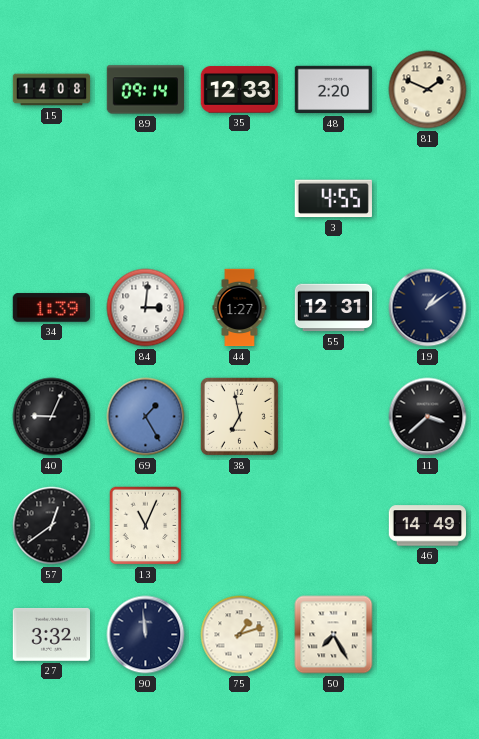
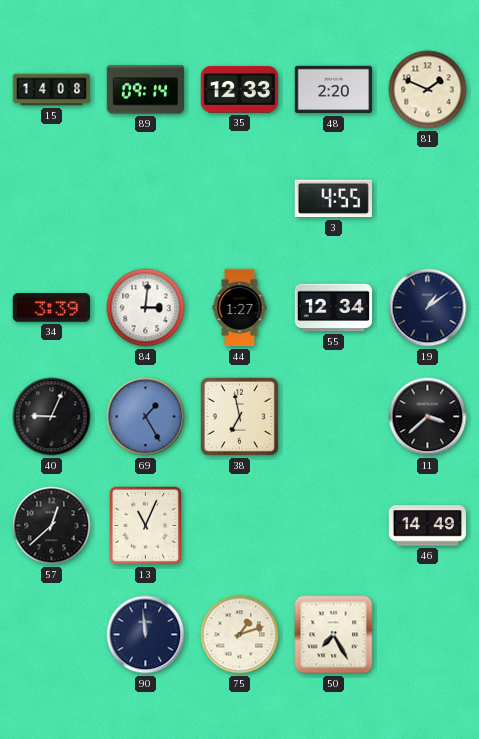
34: 1:39 -> 3:39 (51, 308)
55: 12:31 -> 12:34 (334, 308)
57: 12:39 -> 12:38 (52, 526)
27: 3:32 -> none (51, 634)
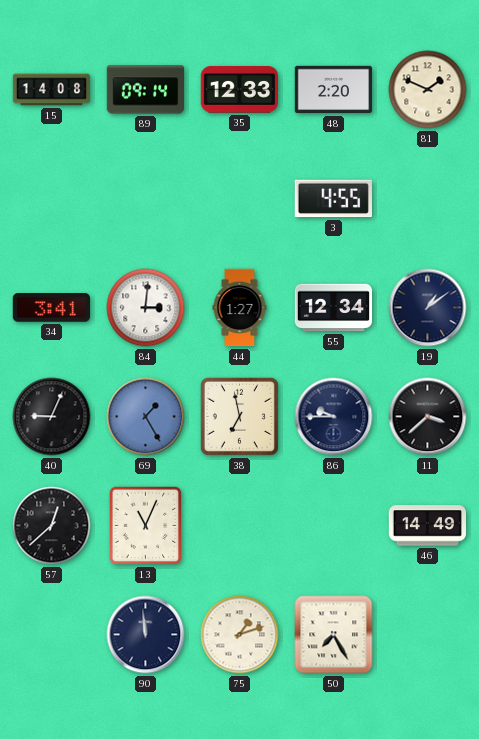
34: 3:39 -> 3:41 (51, 308)
86: none -> 9:45 (334, 417)
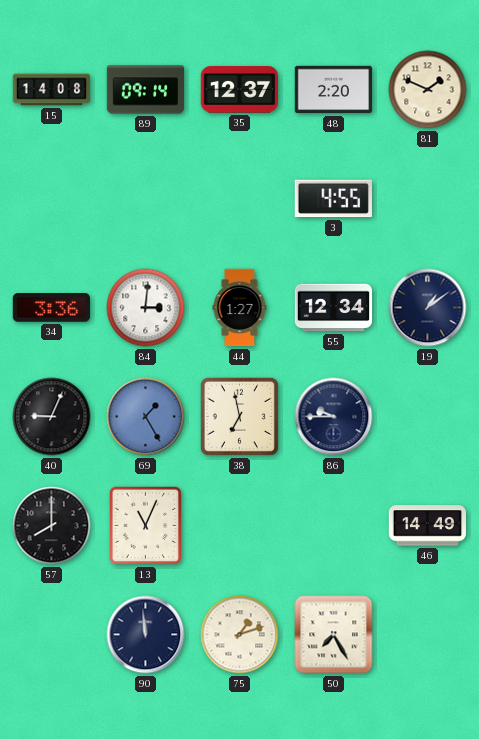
35: 12:33 -> 12:37 (239, 90)
34: 3:41 -> 3:36 (51, 308)
11: 3:38 -> none (428, 417)
57: 12:38 -> 8:00 (52, 526)
